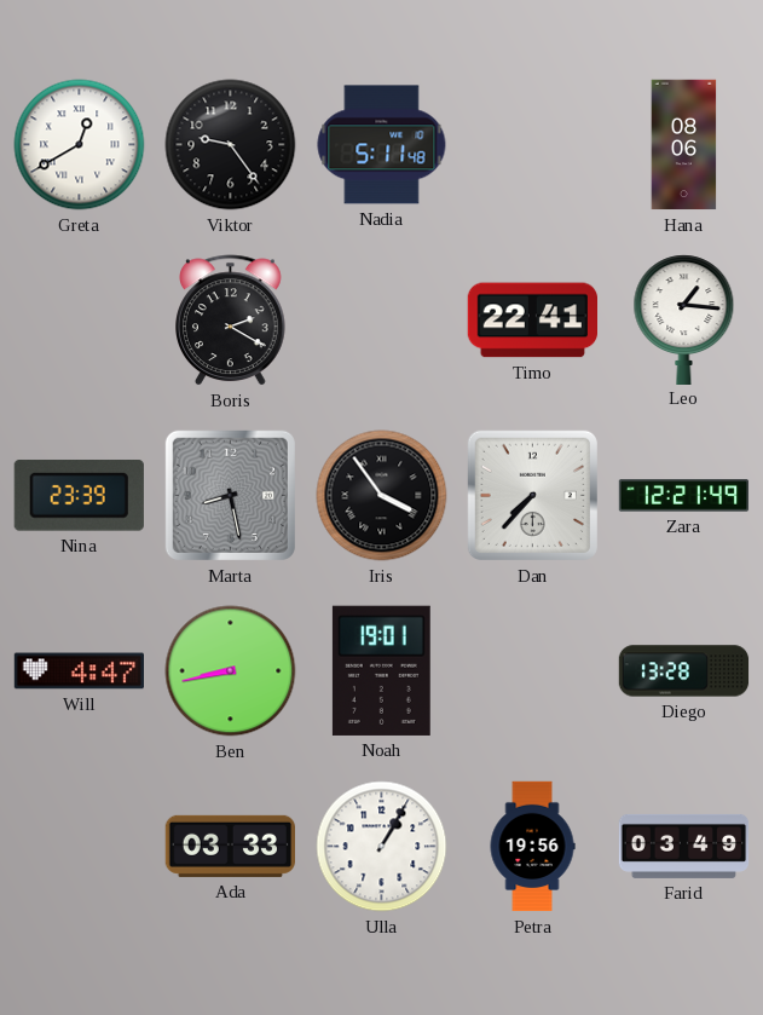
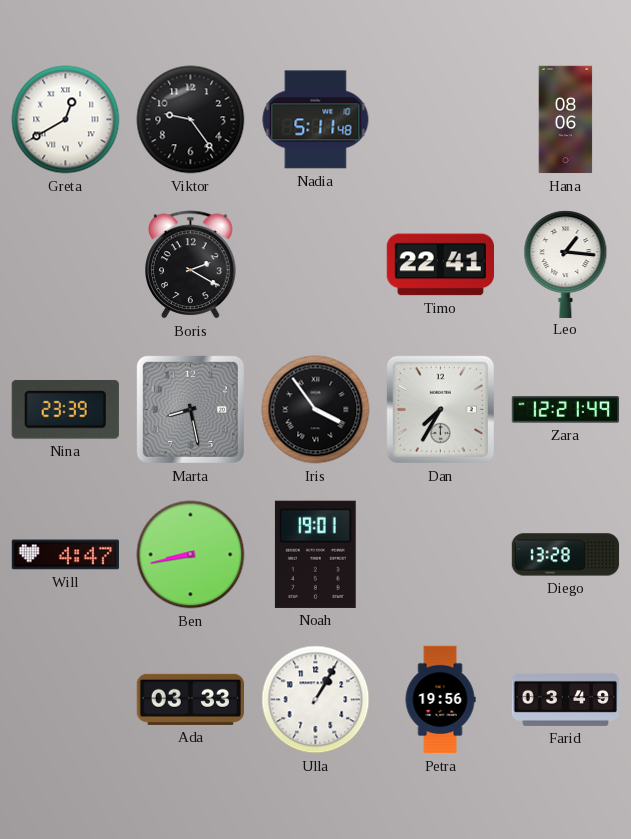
Dan: 7:37 -> 7:35 (440, 409)
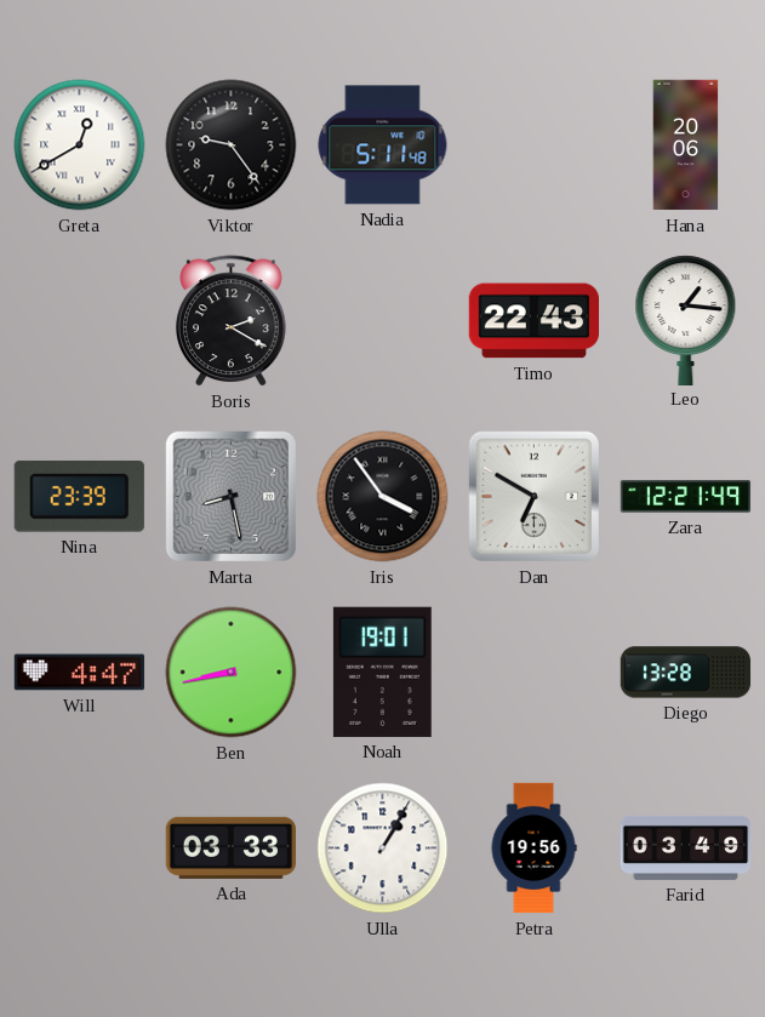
Hana: 08:06 -> 20:06 (686, 145)
Timo: 22:41 -> 22:43 (533, 321)
Dan: 7:35 -> 6:50 (533, 496)
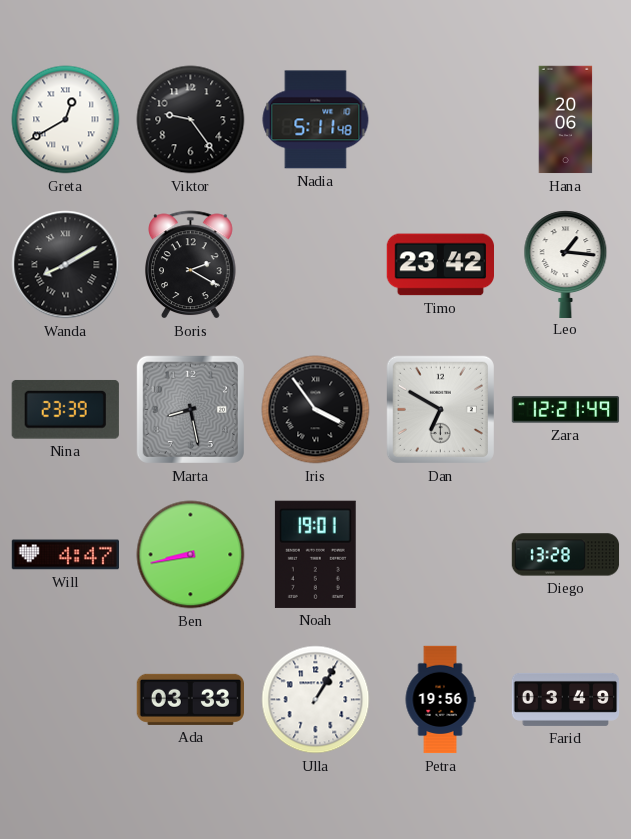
Wanda: none -> 8:10 (66, 265)
Timo: 22:43 -> 23:42 (440, 265)
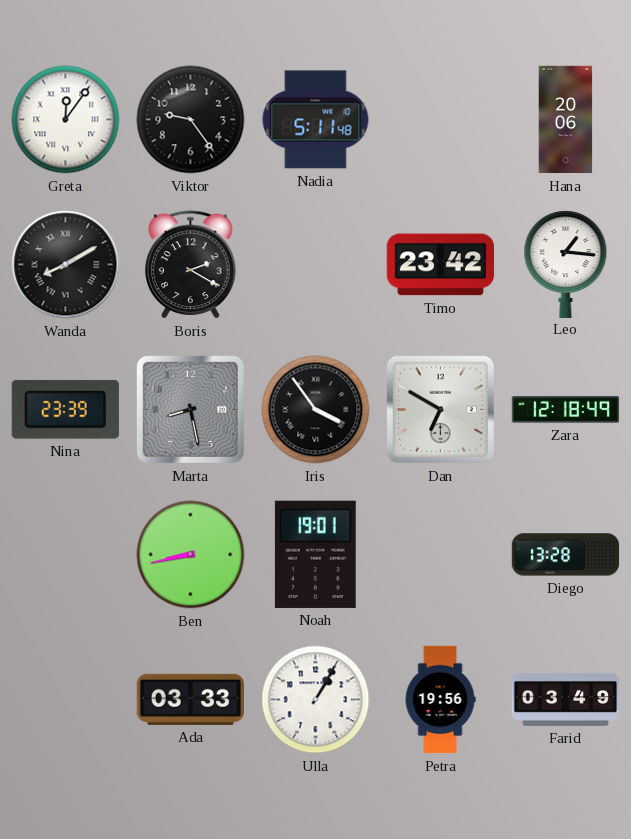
Greta: 12:40 -> 12:06 (66, 120)
Zara: 12:21 -> 12:18 (566, 410)
Will: 4:47 -> none (65, 555)
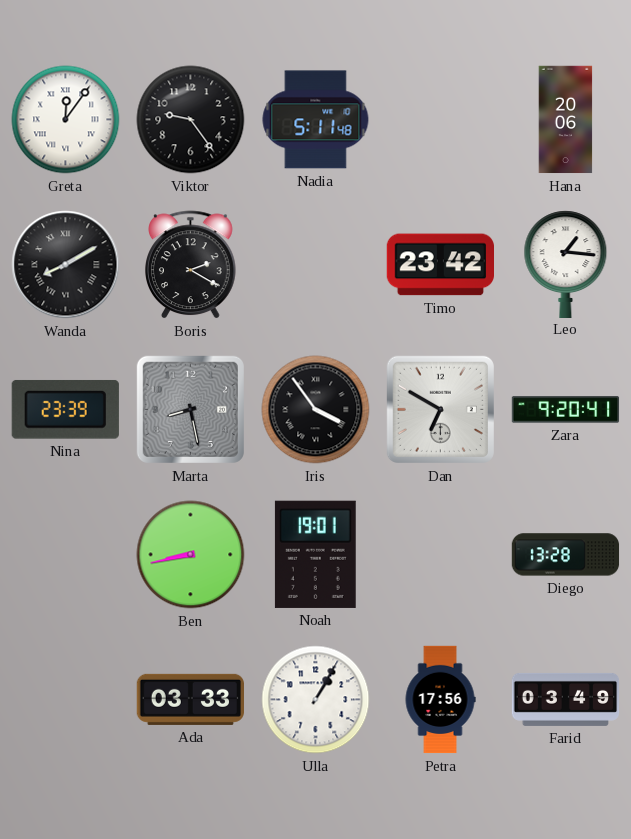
Zara: 12:18 -> 9:20 (566, 410)
Petra: 19:56 -> 17:56 (440, 700)
